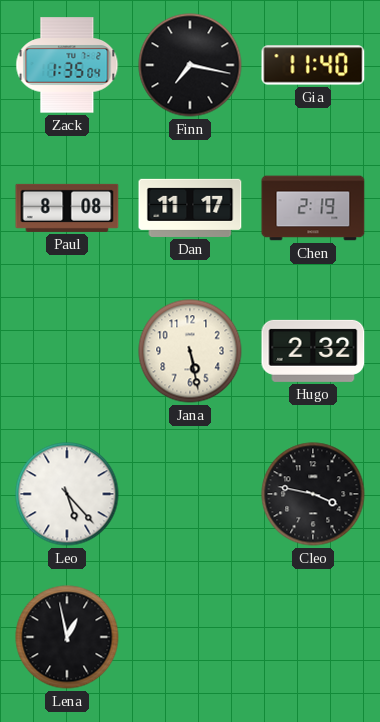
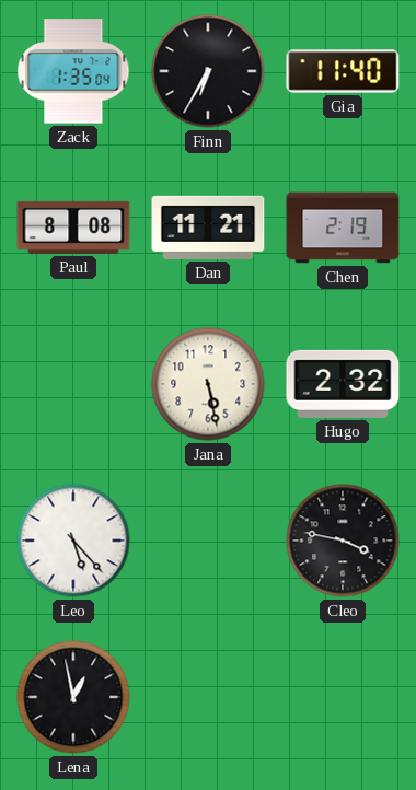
Finn: 7:17 -> 6:35 (208, 71)
Dan: 11:17 -> 11:21 (208, 228)
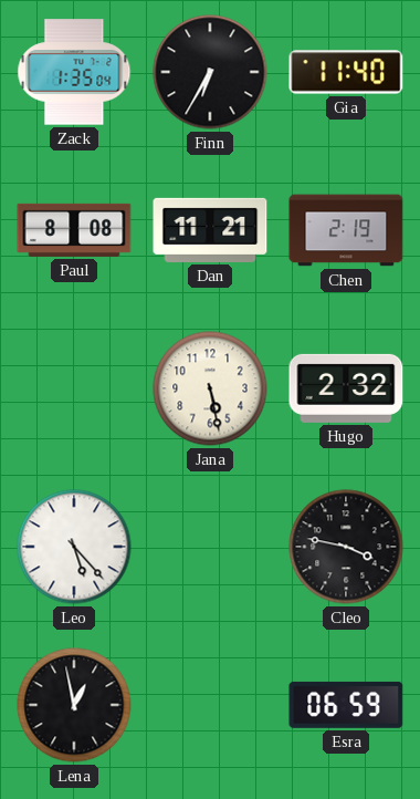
Esra: none -> 06:59 (346, 705)
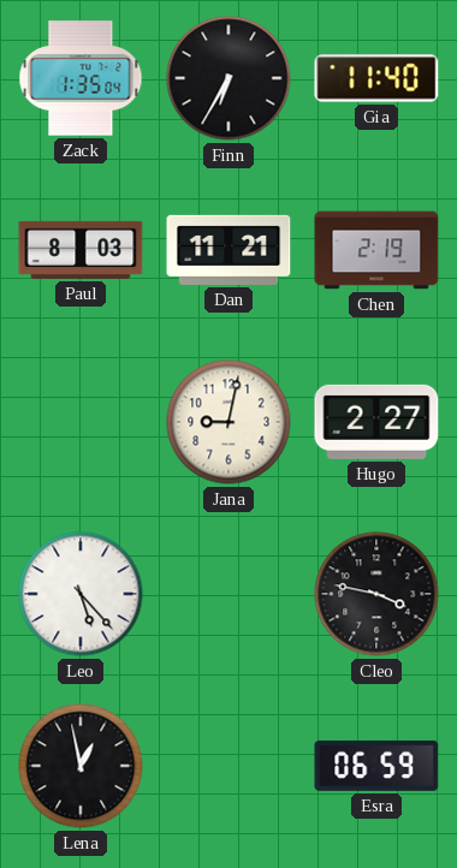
Paul: 8:08 -> 8:03 (81, 250)
Jana: 5:28 -> 9:02 (228, 422)
Hugo: 2:32 -> 2:27 (376, 422)
